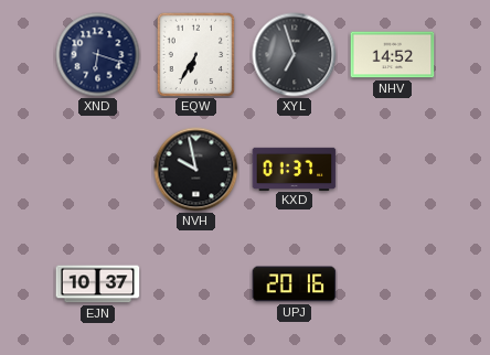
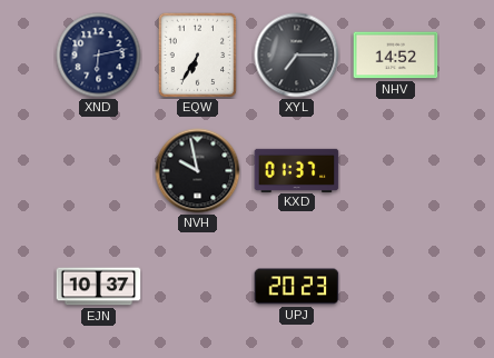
XND: 6:18 -> 6:13 (99, 56)
XYL: 6:57 -> 7:15 (297, 56)
UPJ: 20:16 -> 20:23 (297, 287)
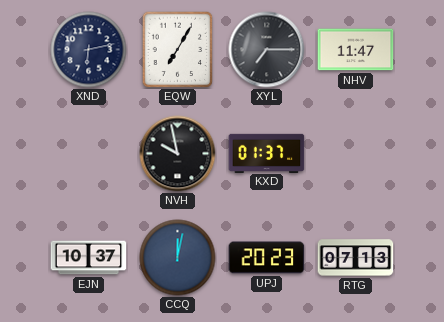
EQW: 6:35 -> 7:05 (178, 49)
NHV: 14:52 -> 11:47 (356, 50)
CCQ: none -> 12:02 (178, 258)
RTG: none -> 07:13 (356, 258)
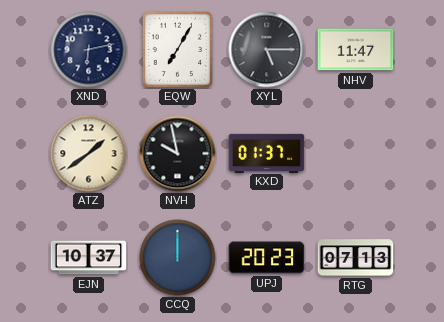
XYL: 7:15 -> 5:15 (267, 50)
ATZ: none -> 1:39 (89, 154)
CCQ: 12:02 -> 12:00 (178, 258)
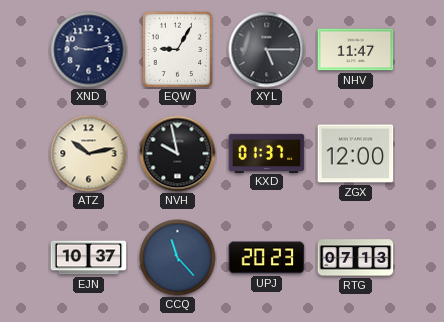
XND: 6:13 -> 9:13 (89, 50)
EQW: 7:05 -> 9:05 (178, 49)
ATZ: 1:39 -> 10:13 (89, 154)
ZGX: none -> 12:00 (356, 154)
CCQ: 12:00 -> 11:23 (178, 258)
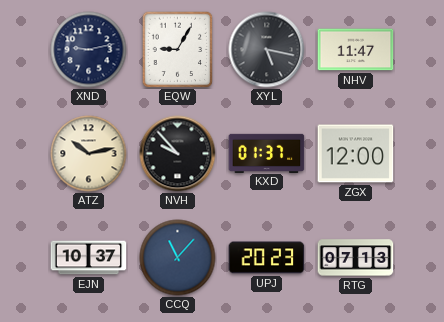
XYL: 5:15 -> 5:17 (267, 50)
NVH: 9:58 -> 9:53 (178, 154)
CCQ: 11:23 -> 11:07 (178, 258)
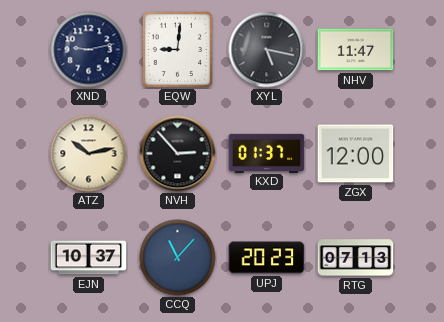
EQW: 9:05 -> 9:01 (178, 49)
NVH: 9:53 -> 2:53 (178, 154)
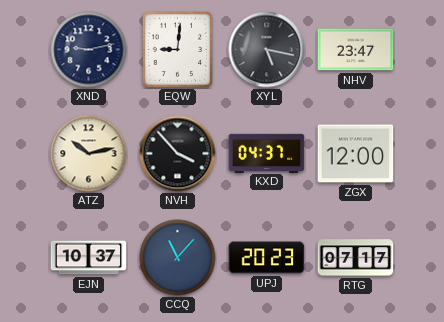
NHV: 11:47 -> 23:47 (356, 50)
NVH: 2:53 -> 3:53 (178, 154)
KXD: 01:37 -> 04:37 (267, 153)
RTG: 07:13 -> 07:17 (356, 258)
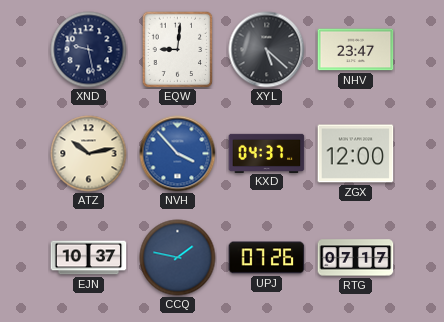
XND: 9:13 -> 9:28 (89, 50)
XYL: 5:17 -> 5:22 (267, 50)
NVH dial: black -> blue (178, 154)
CCQ: 11:07 -> 1:47 (178, 258)
UPJ: 20:23 -> 07:26 (267, 258)
